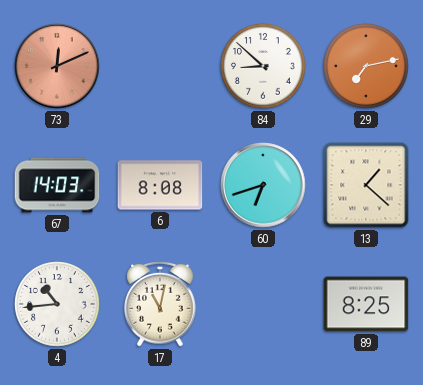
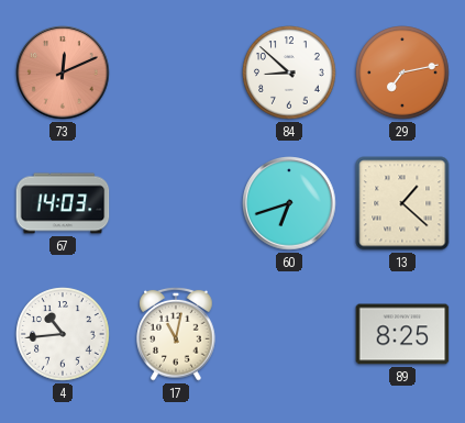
6: 8:08 -> none (160, 185)
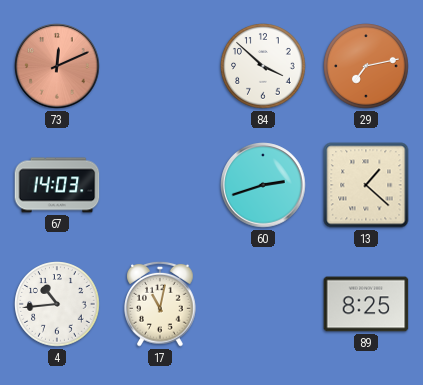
84: 8:52 -> 3:52 (263, 66)
60: 6:42 -> 2:42 (263, 185)
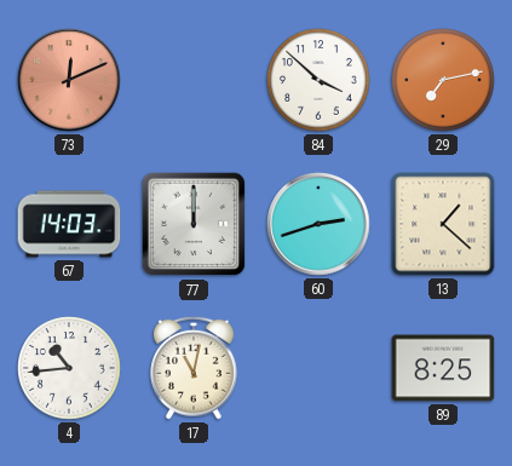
77: none -> 12:00 (194, 224)
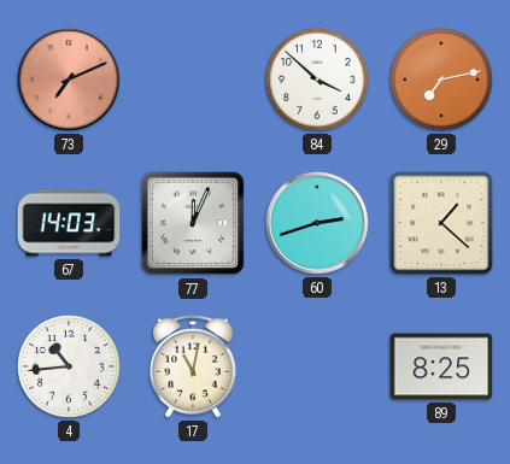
73: 12:11 -> 7:11 (69, 80)
77: 12:00 -> 12:04 (193, 223)
